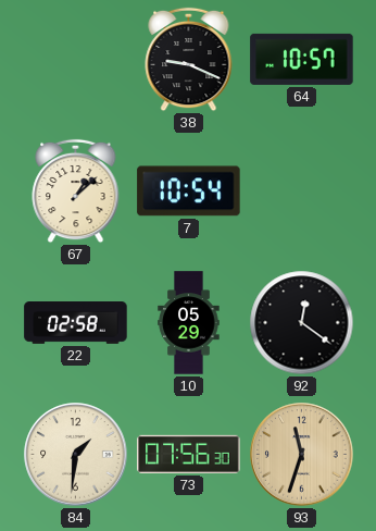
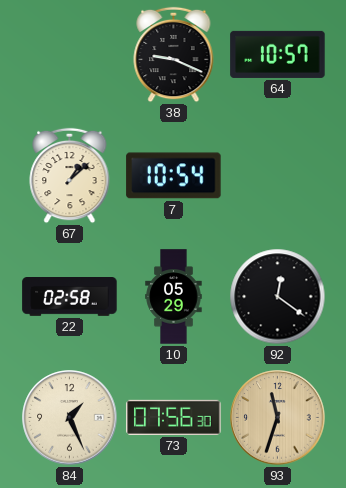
84: 1:31 -> 1:26 (70, 418)
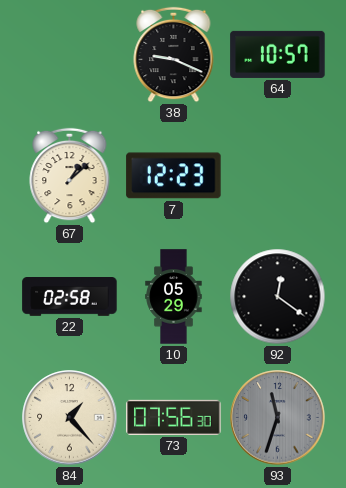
7: 10:54 -> 12:23 (174, 176)
84: 1:26 -> 1:23 (70, 418)
93 dial: champagne -> grey (278, 418)
